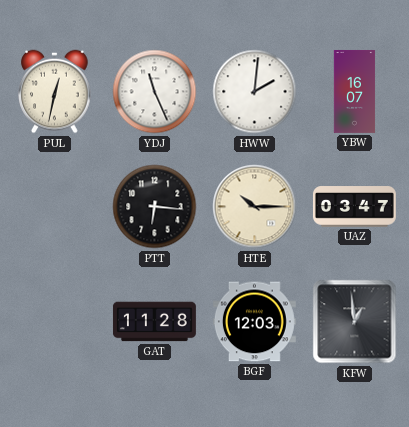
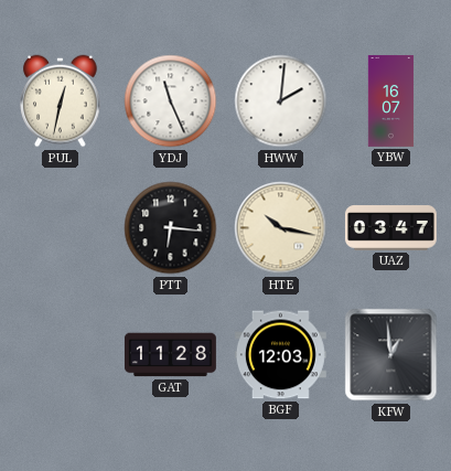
HTE: 10:15 -> 10:17 (281, 228)
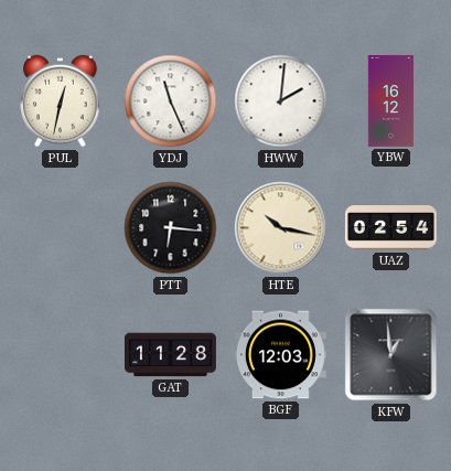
YBW: 16:07 -> 16:12 (391, 100)
UAZ: 03:47 -> 02:54 (390, 228)
